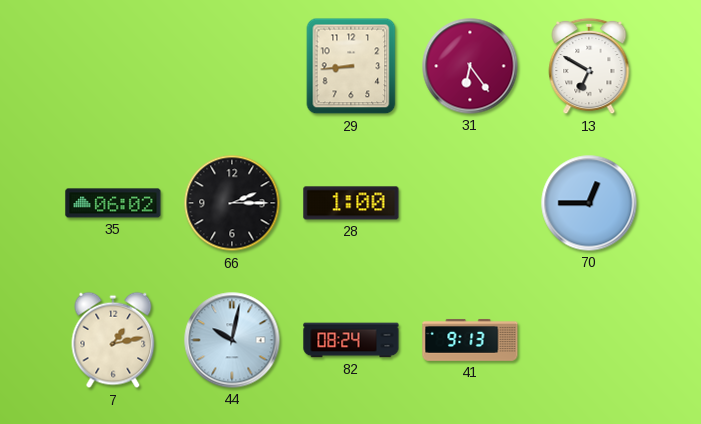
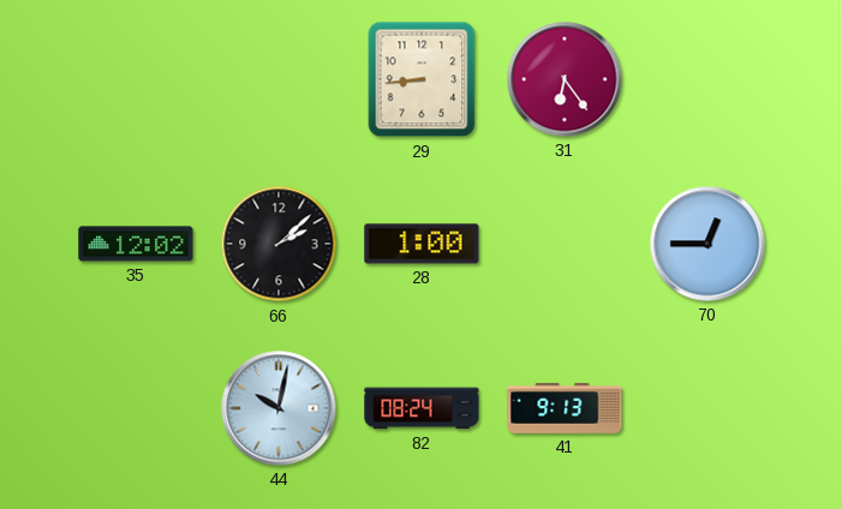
13: 6:50 -> none (589, 66)
35: 06:02 -> 12:02 (136, 244)
66: 2:15 -> 2:08 (279, 244)
7: 1:13 -> none (113, 340)
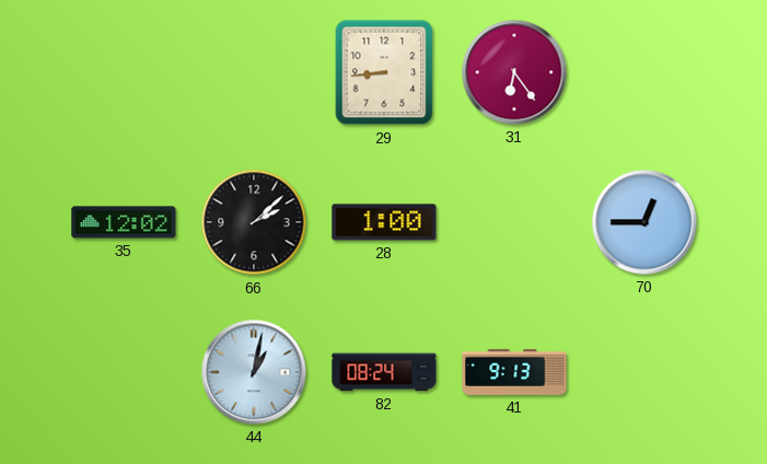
44: 10:02 -> 1:02 (254, 372)
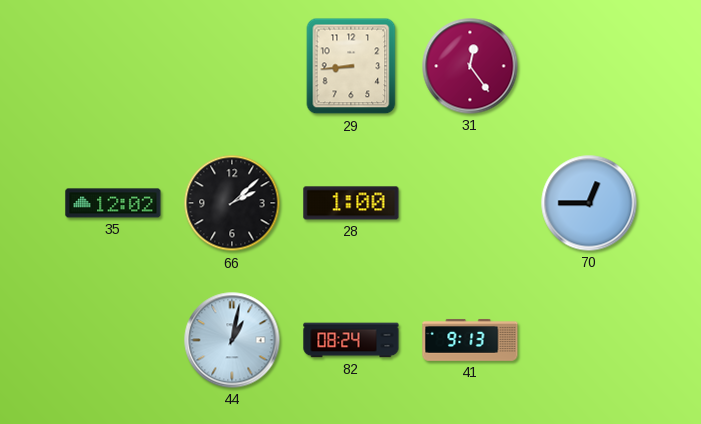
31: 6:24 -> 12:24 (470, 66)
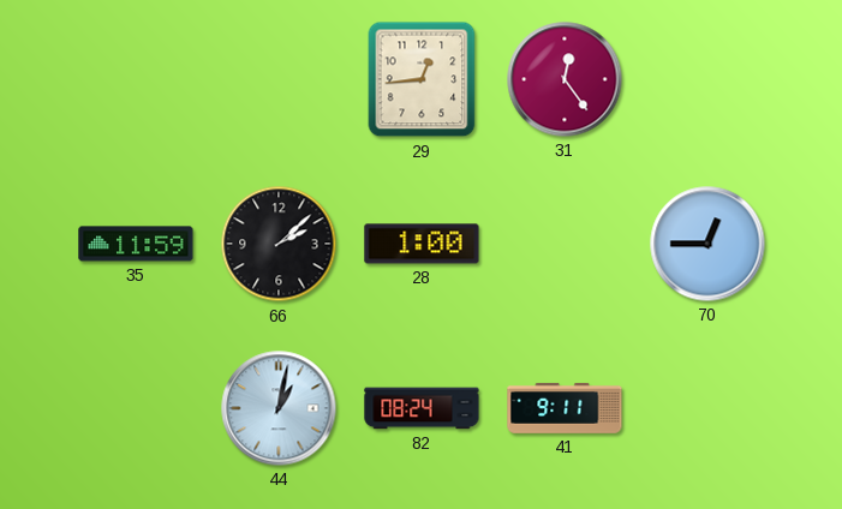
29: 8:44 -> 12:44 (422, 79)
35: 12:02 -> 11:59 (136, 244)
41: 9:13 -> 9:11 (565, 408)
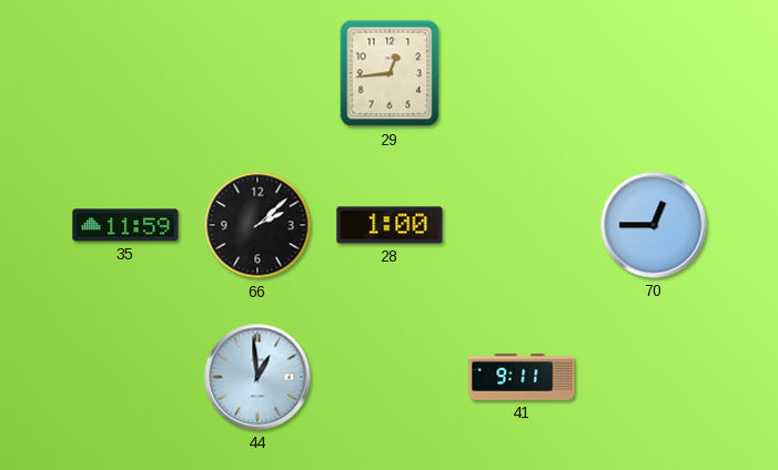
31: 12:24 -> none (565, 79)
44: 1:02 -> 12:59 (257, 377)
82: 08:24 -> none (422, 408)
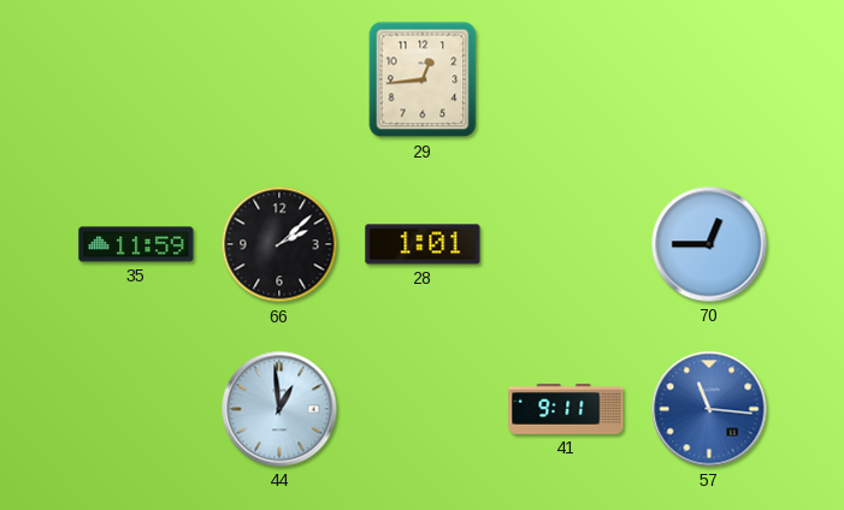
28: 1:00 -> 1:01 (423, 244)
57: none -> 11:16 (709, 409)
